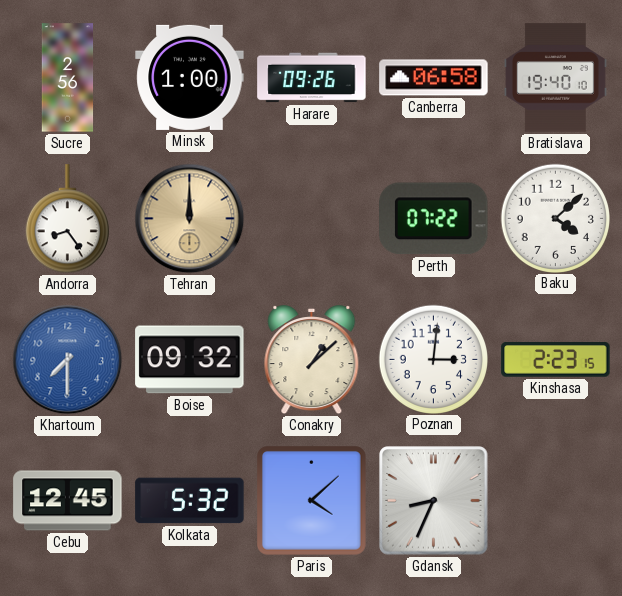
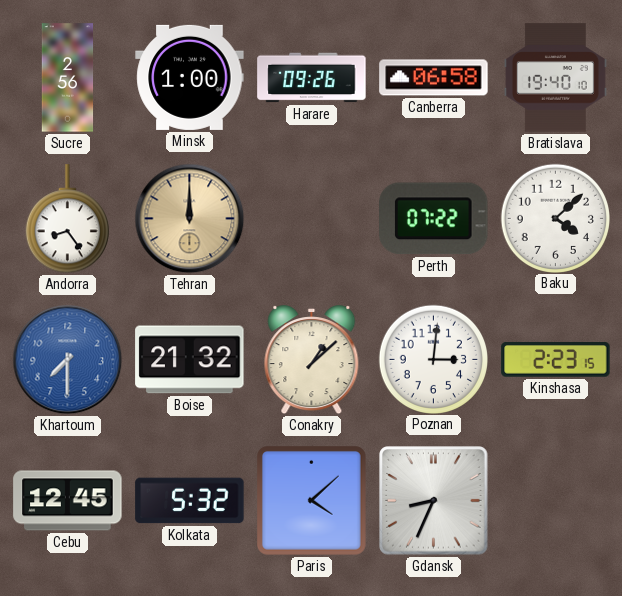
Boise: 09:32 -> 21:32 (190, 360)
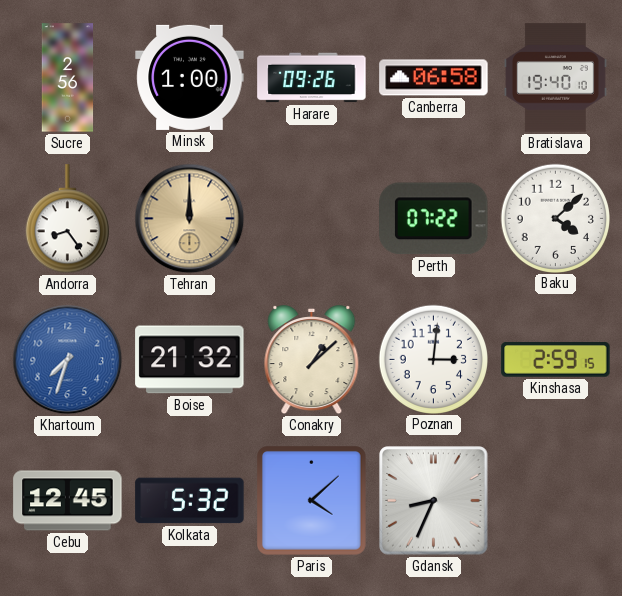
Khartoum: 7:30 -> 7:33 (68, 360)
Kinshasa: 2:23 -> 2:59 (556, 360)
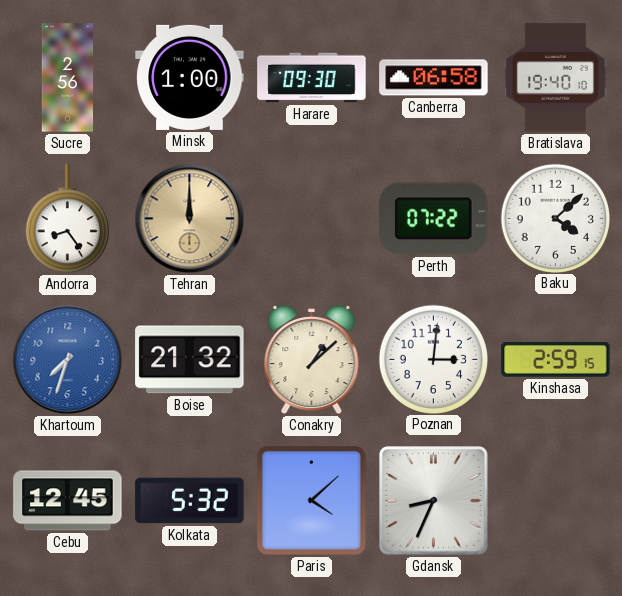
Harare: 09:26 -> 09:30 (312, 78)
